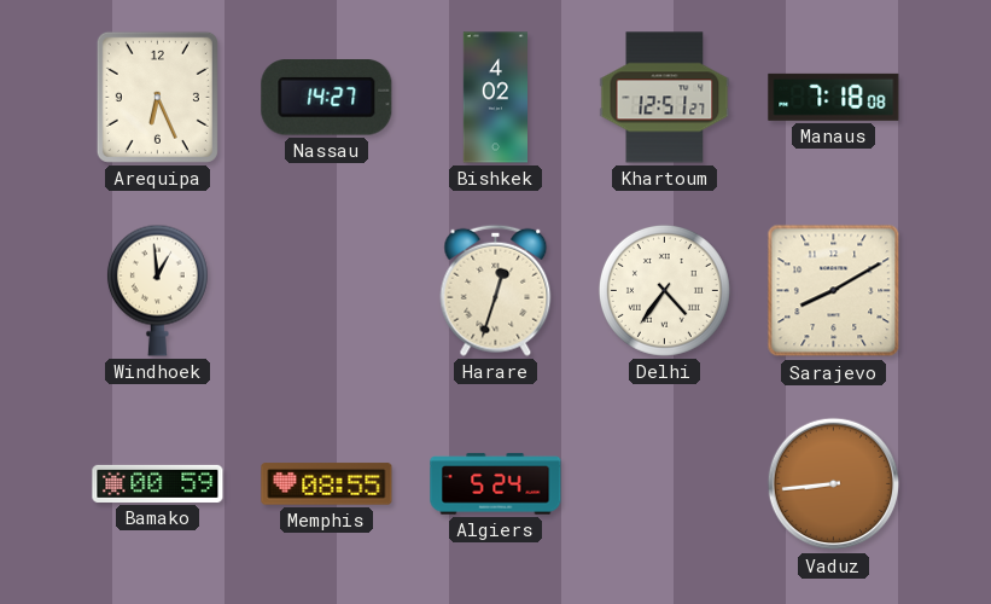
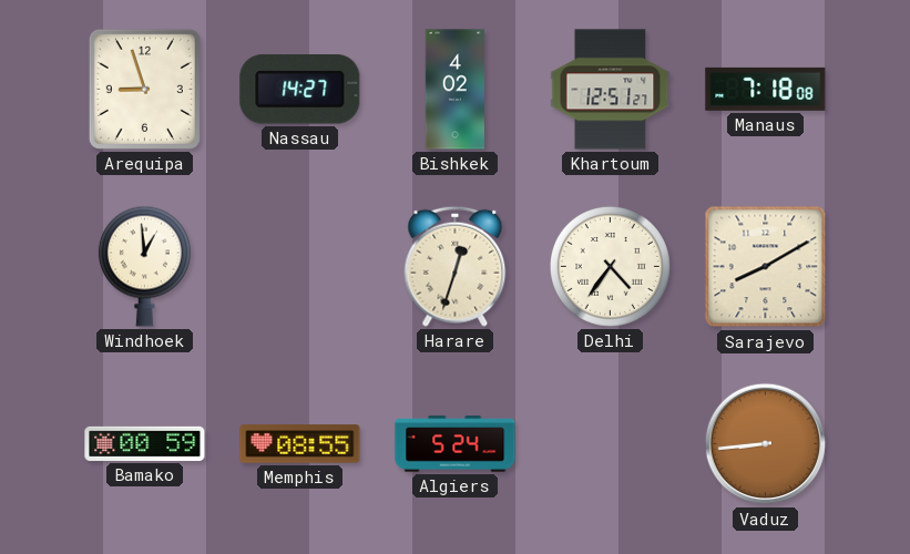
Arequipa: 6:26 -> 8:57 (144, 89)
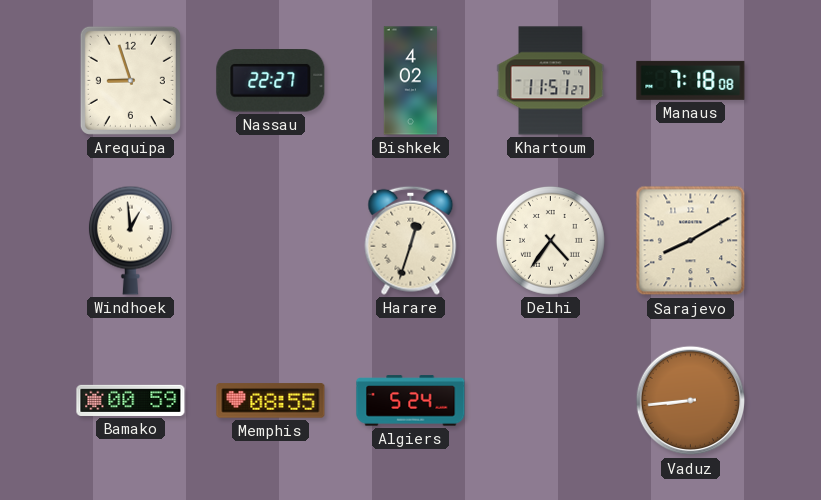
Nassau: 14:27 -> 22:27 (271, 81)
Khartoum: 12:51 -> 11:51 (551, 81)
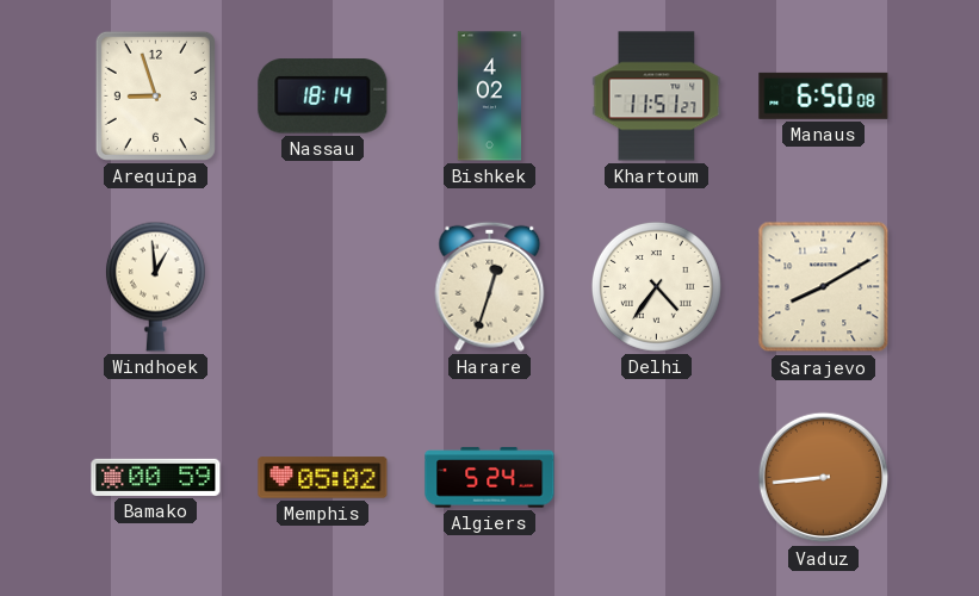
Nassau: 22:27 -> 18:14 (323, 97)
Manaus: 7:18 -> 6:50 (824, 95)
Memphis: 08:55 -> 05:02 (323, 478)
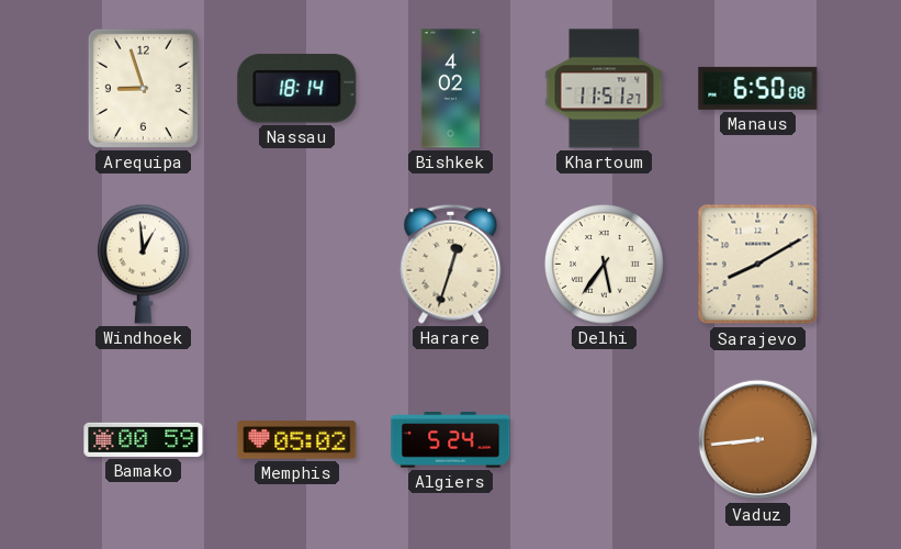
Delhi: 4:36 -> 5:36 (604, 264)
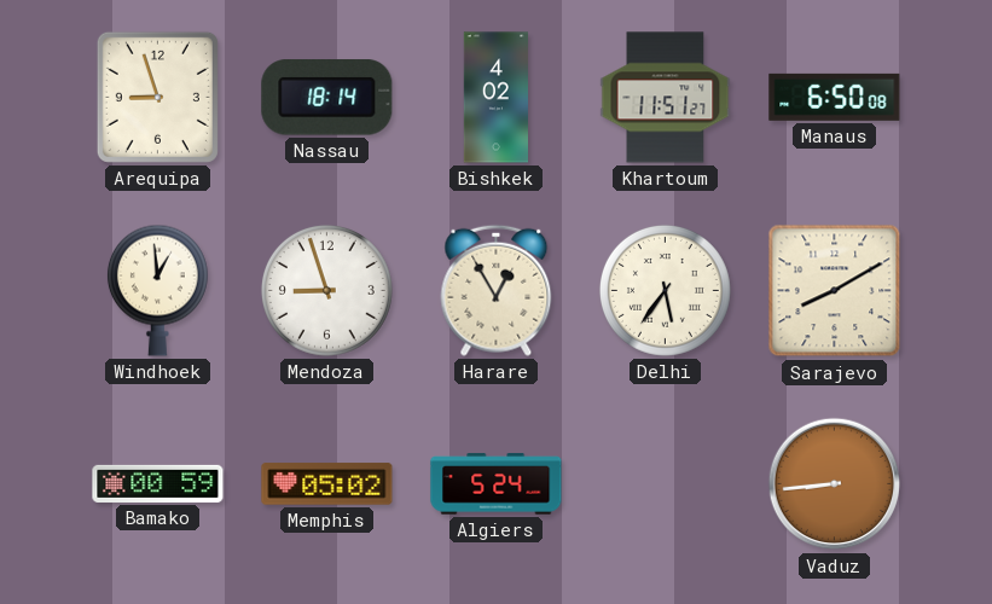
Mendoza: none -> 8:57 (326, 290)
Harare: 12:33 -> 12:55 (497, 290)
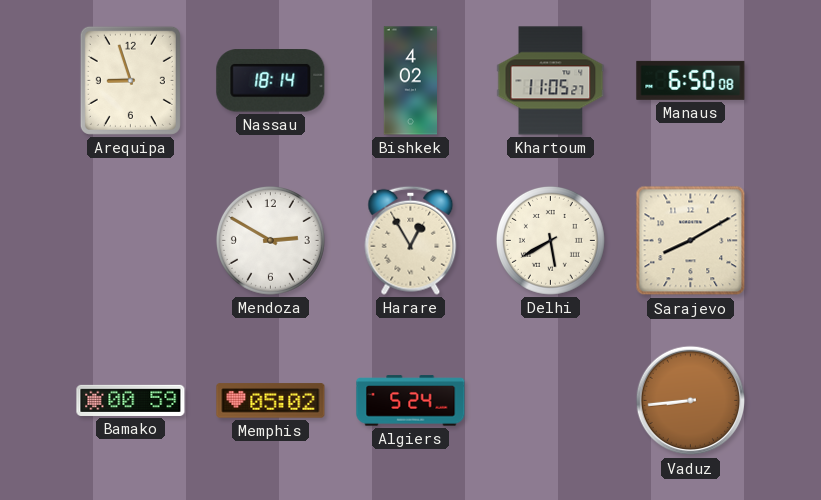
Khartoum: 11:51 -> 11:05 (551, 81)
Windhoek: 12:59 -> none (157, 290)
Mendoza: 8:57 -> 2:50 (270, 240)
Delhi: 5:36 -> 5:40 (550, 240)
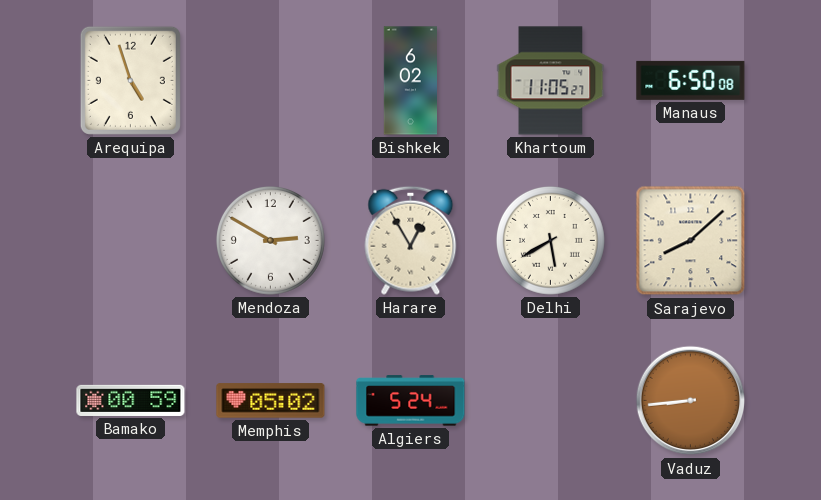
Arequipa: 8:57 -> 4:57 (130, 80)
Nassau: 18:14 -> none (271, 81)
Bishkek: 4:02 -> 6:02 (410, 81)
Sarajevo: 8:10 -> 8:08 (691, 241)
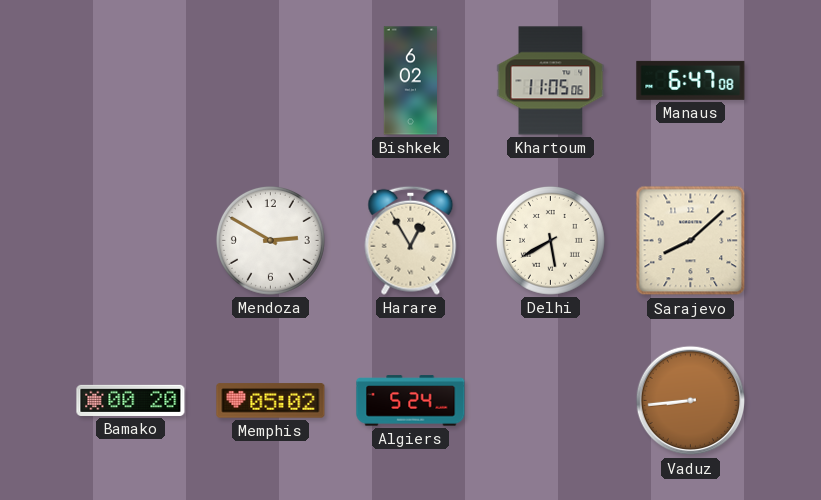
Arequipa: 4:57 -> none (130, 80)
Khartoum: 11:05:27 -> 11:05:06 (551, 81)
Manaus: 6:50 -> 6:47 (691, 80)
Bamako: 00:59 -> 00:20 (131, 400)
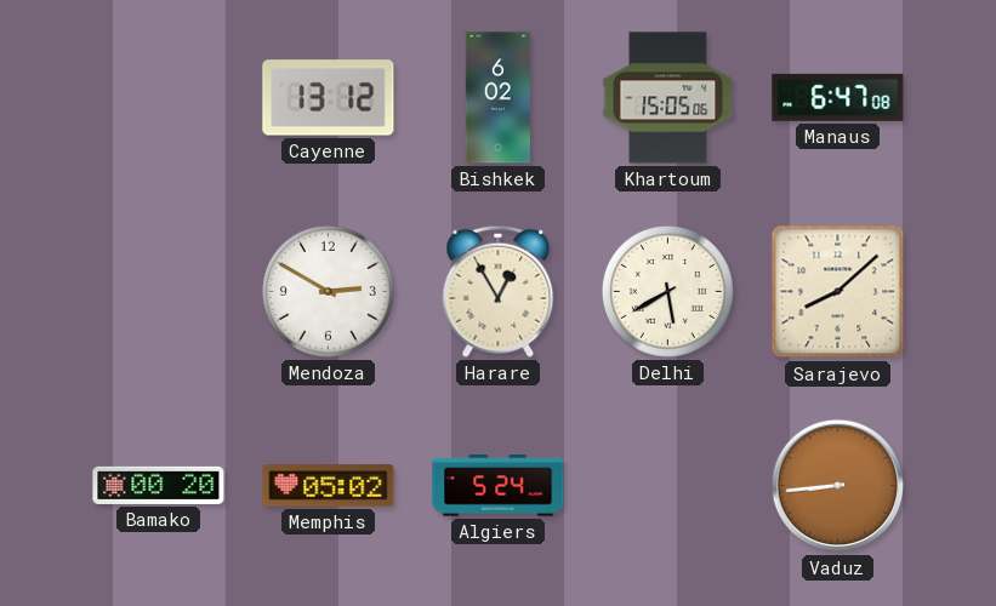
Cayenne: none -> 13:12 (329, 98)
Khartoum: 11:05 -> 15:05 (668, 98)
